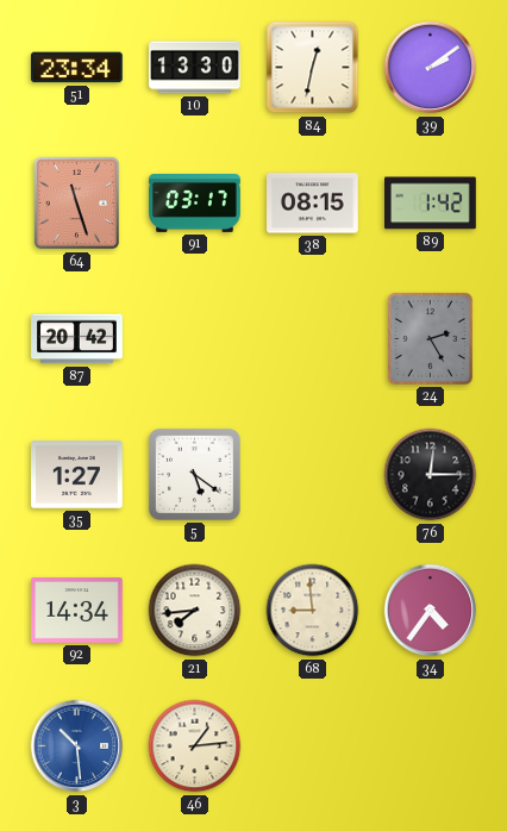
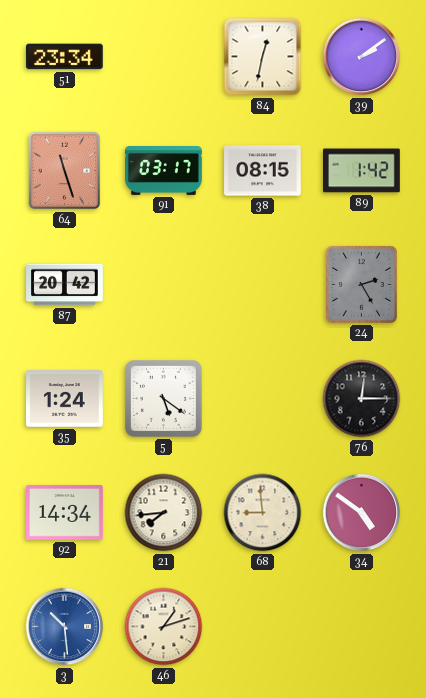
10: 13:30 -> none (195, 68)
35: 1:27 -> 1:24 (65, 399)
34: 4:36 -> 4:51 (362, 513)
46: 1:14 -> 1:12 (164, 627)
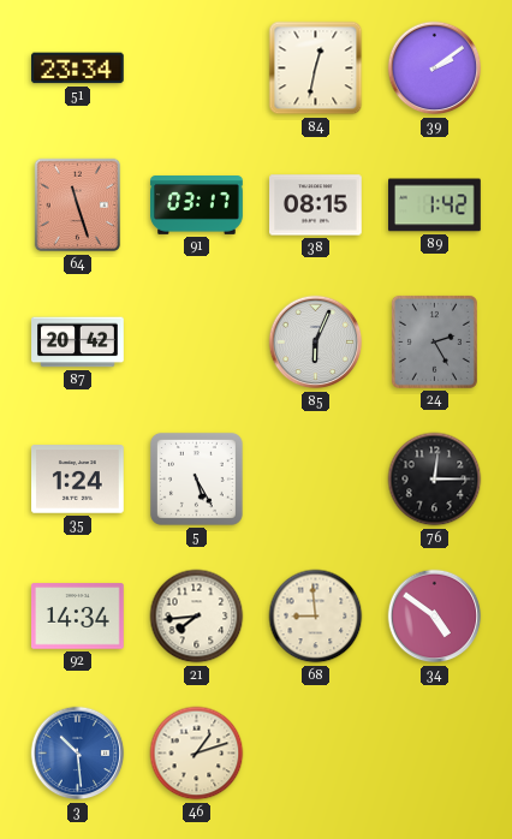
85: none -> 6:04 (316, 343)
5: 5:21 -> 5:25 (196, 478)
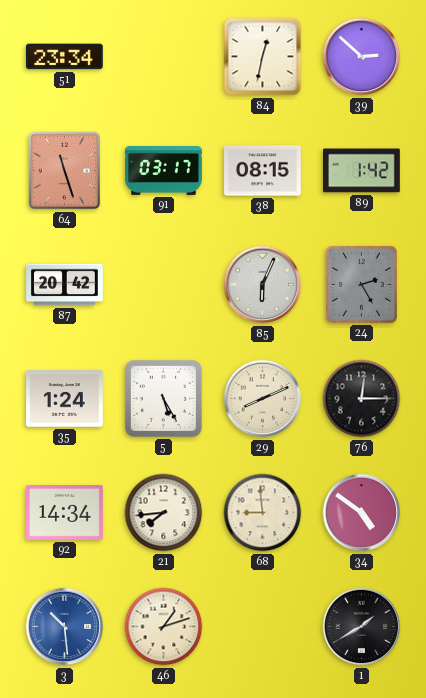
39: 2:09 -> 2:52 (362, 57)
29: none -> 8:11 (263, 399)
1: none -> 1:40 (362, 627)
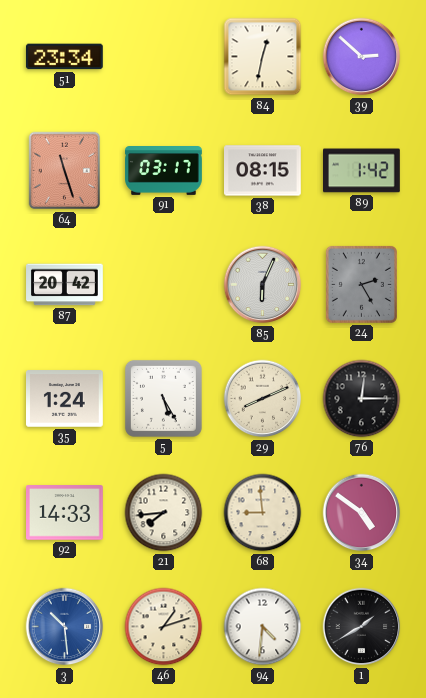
92: 14:34 -> 14:33 (65, 513)
94: none -> 4:31 (263, 627)
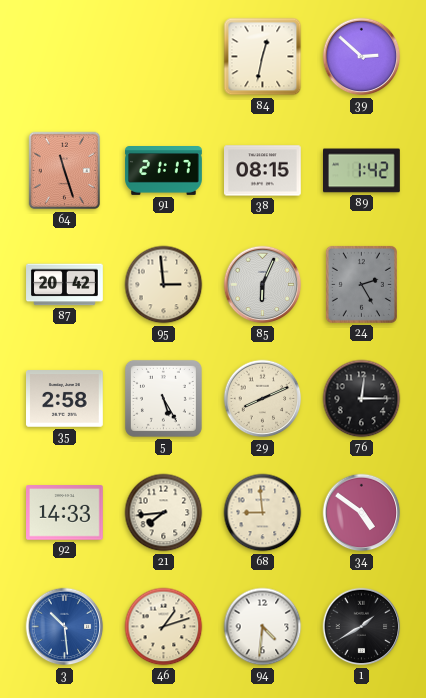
51: 23:34 -> none (64, 57)
91: 03:17 -> 21:17 (164, 171)
95: none -> 2:59 (164, 285)
35: 1:24 -> 2:58 (65, 399)
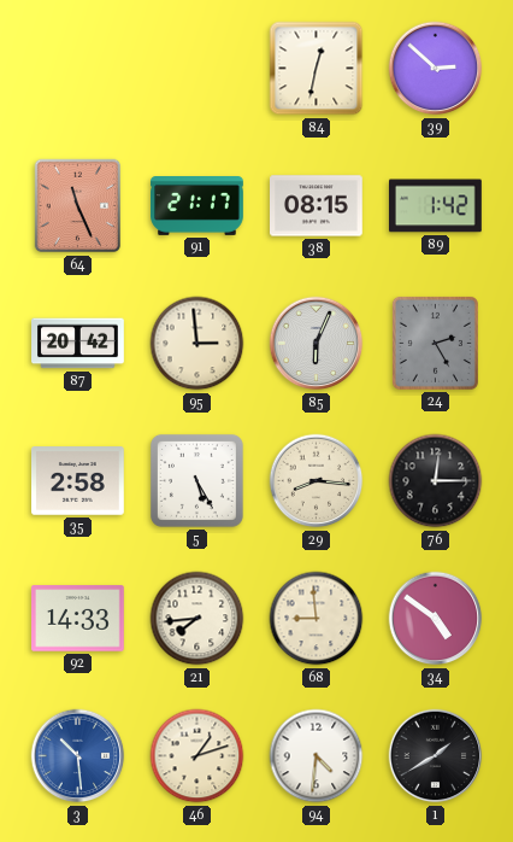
64: 11:27 -> 11:26 (78, 206)
29: 8:11 -> 8:16 (317, 481)
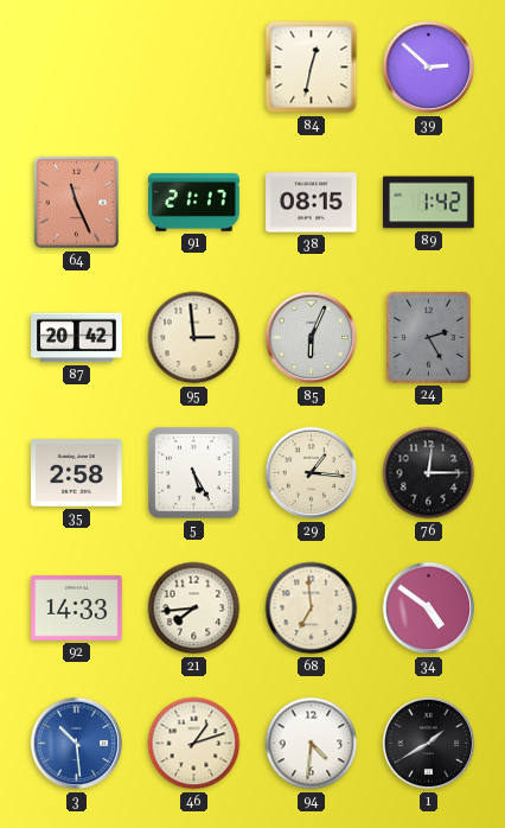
29: 8:16 -> 1:16 (312, 473)
68: 8:59 -> 6:59 (312, 609)
